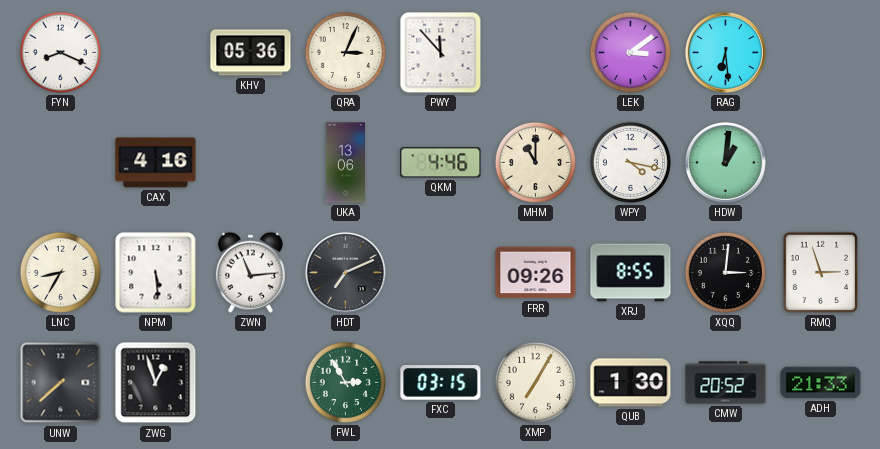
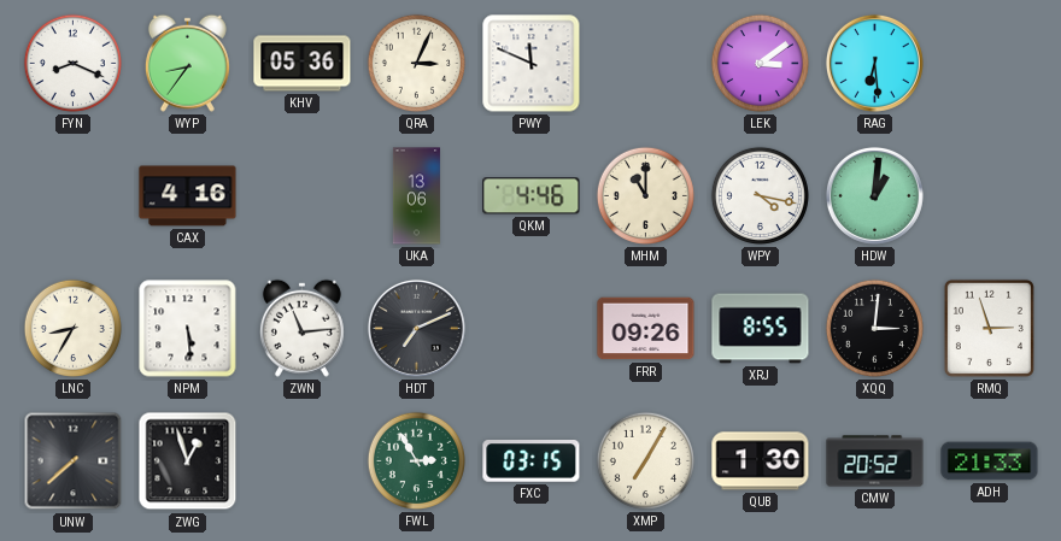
WYP: none -> 8:36 (187, 63)
PWY: 11:53 -> 11:49 (532, 64)
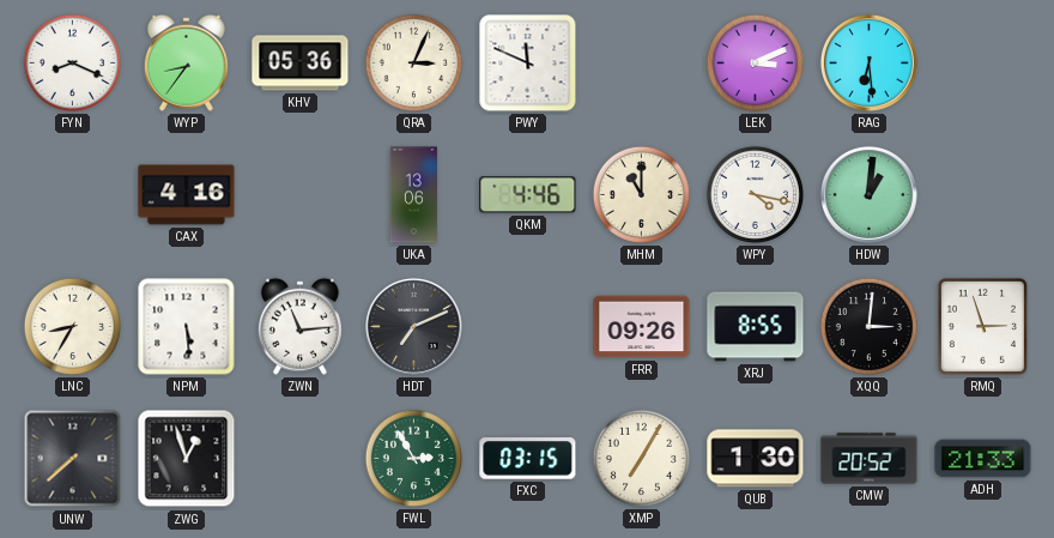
LEK: 3:09 -> 3:11 (755, 62)
